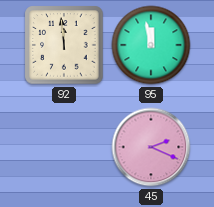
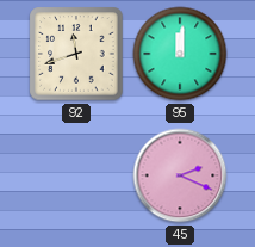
92: 11:59 -> 11:42 (76, 54)
95: 11:58 -> 12:01 (180, 54)
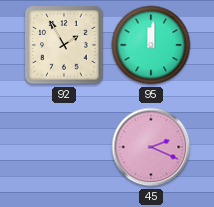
92: 11:42 -> 1:55 (64, 45)
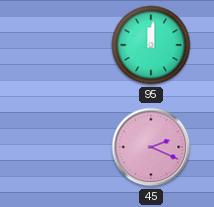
92: 1:55 -> none (64, 45)
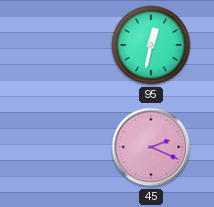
95: 12:01 -> 12:32 (151, 45)
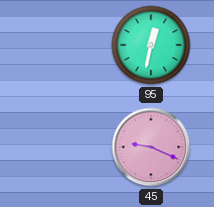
45: 2:19 -> 9:19 (151, 147)
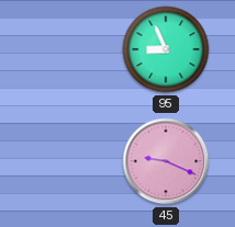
95: 12:32 -> 8:56 (166, 49)
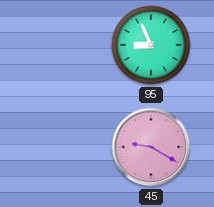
45: 9:19 -> 9:20 (151, 147)
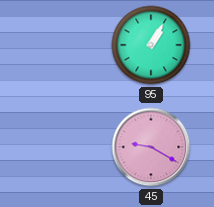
95: 8:56 -> 1:05 (151, 45)
